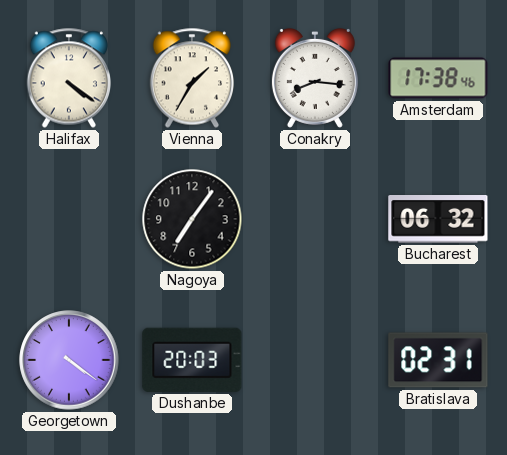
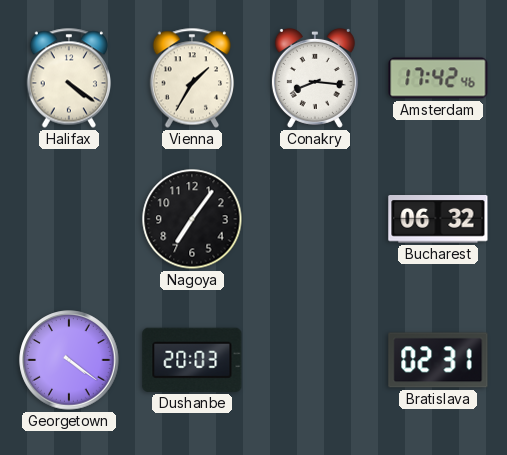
Amsterdam: 17:38 -> 17:42 (438, 78)
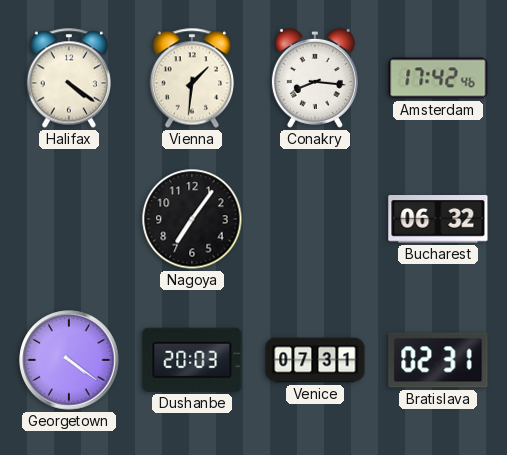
Vienna: 1:35 -> 1:31 (191, 78)
Venice: none -> 07:31 (315, 360)
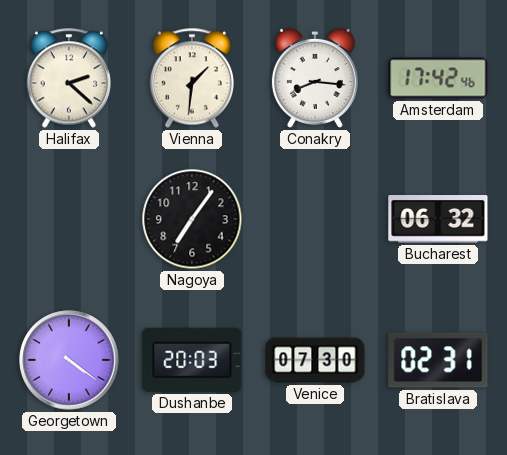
Halifax: 4:21 -> 2:22 (68, 78)
Venice: 07:31 -> 07:30 (315, 360)
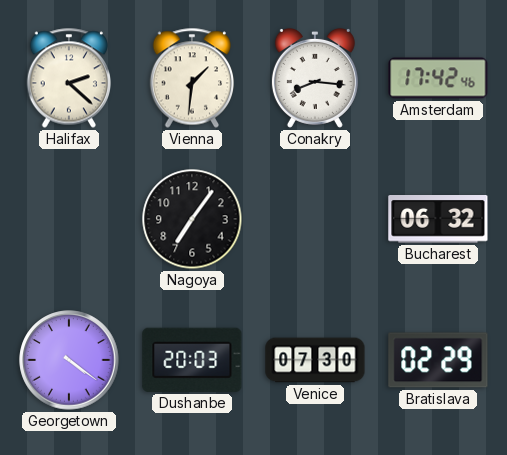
Bratislava: 02:31 -> 02:29 (438, 360)
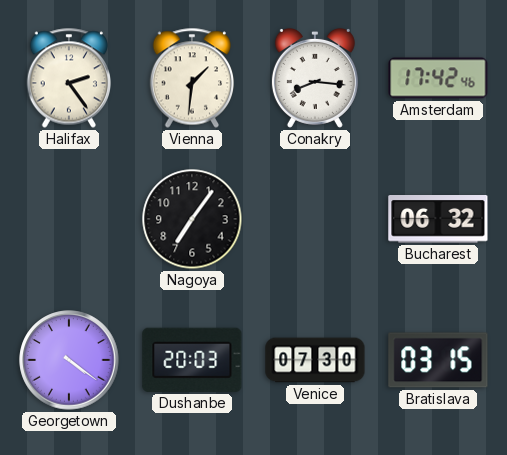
Halifax: 2:22 -> 2:24 (68, 78)
Bratislava: 02:29 -> 03:15 (438, 360)
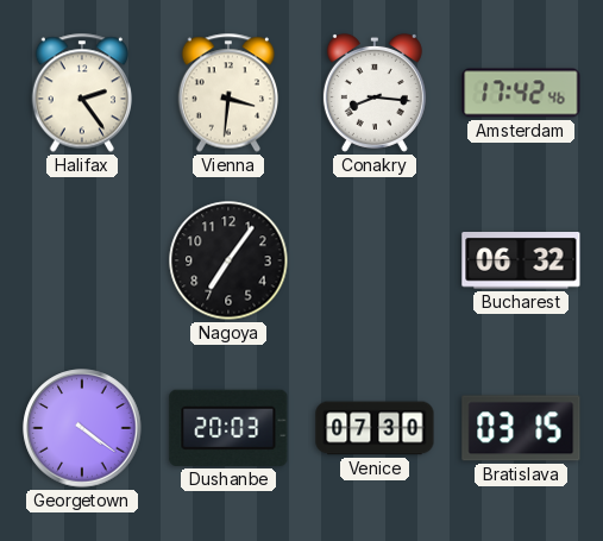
Vienna: 1:31 -> 3:31 (227, 93)
